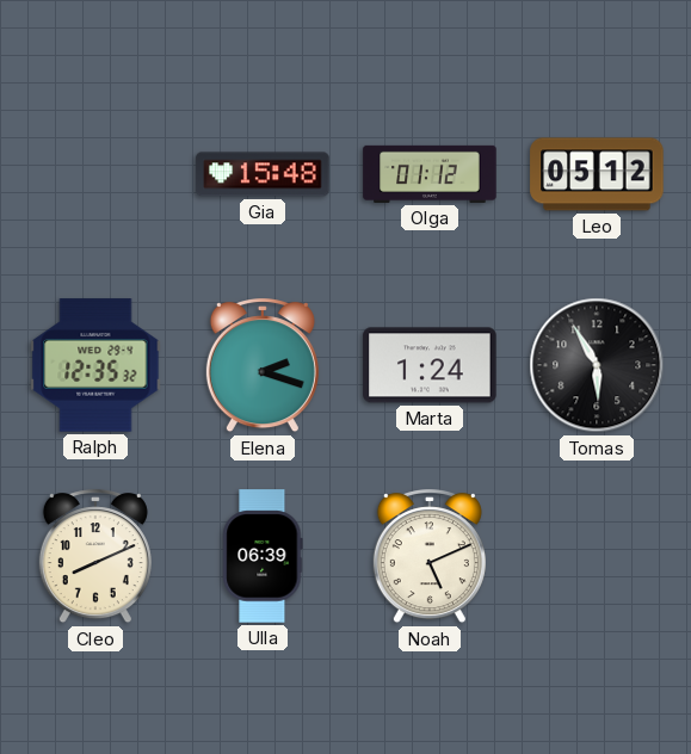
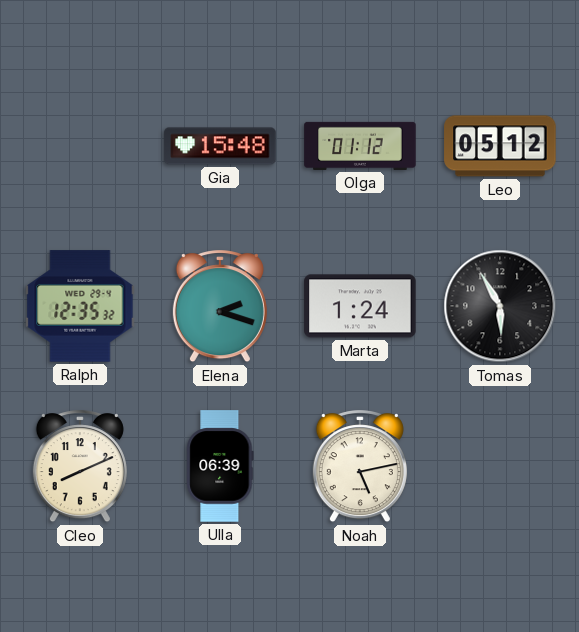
Noah: 5:11 -> 5:13 (360, 467)
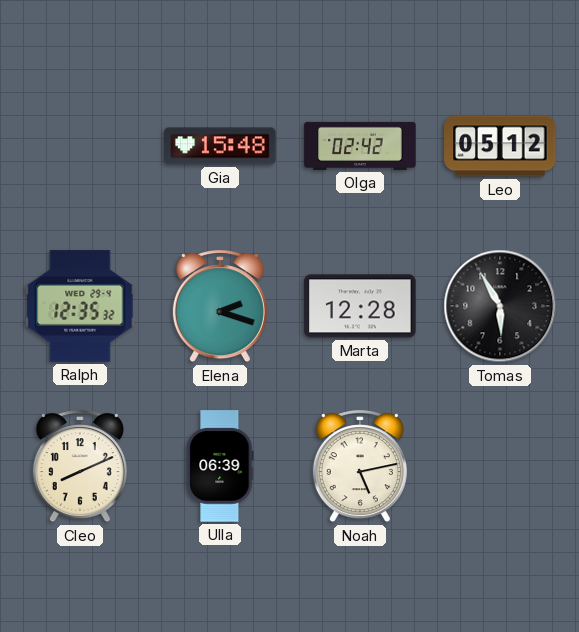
Olga: 01:12 -> 02:42 (360, 146)
Marta: 1:24 -> 12:28 (360, 306)
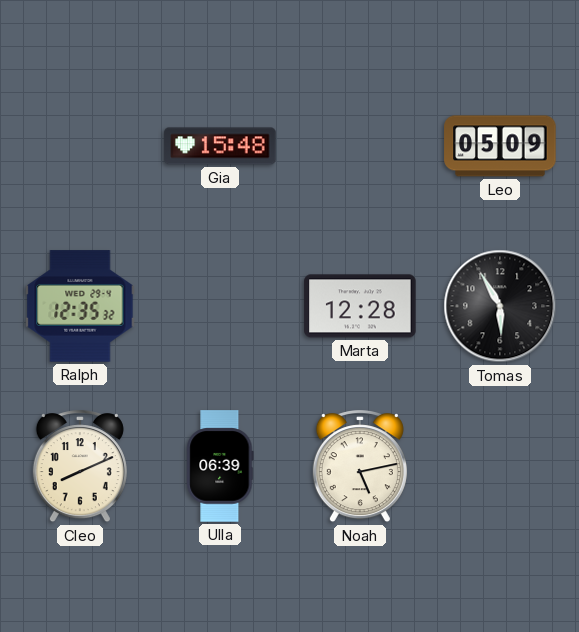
Olga: 02:42 -> none (360, 146)
Leo: 05:12 -> 05:09 (500, 146)
Elena: 2:18 -> none (220, 307)
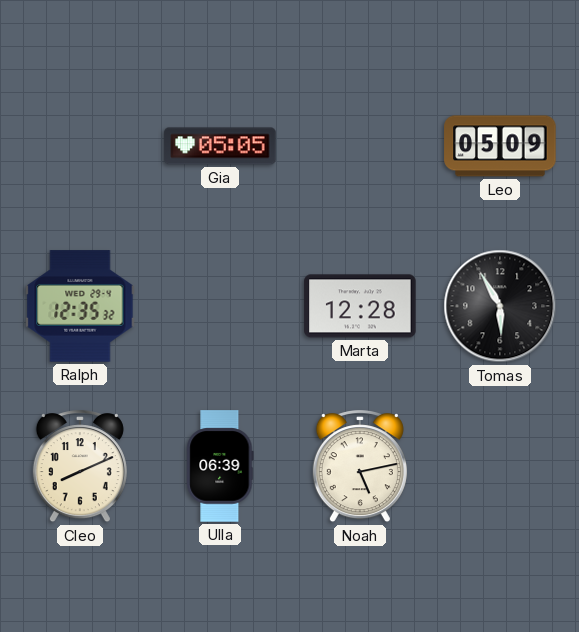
Gia: 15:48 -> 05:05 (220, 146)
